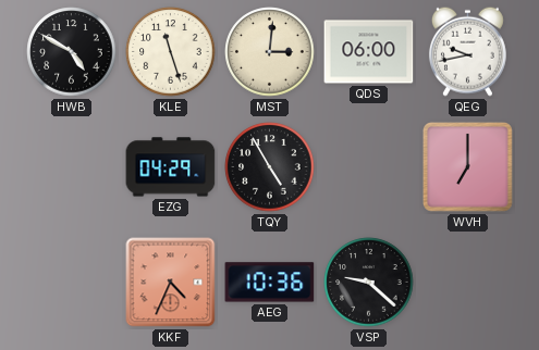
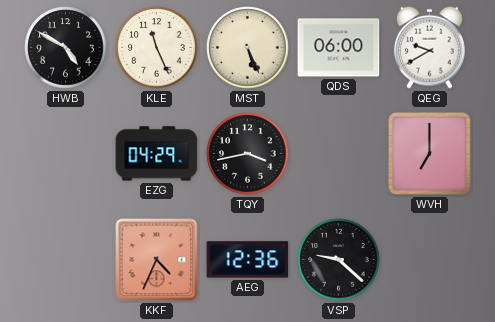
KLE: 11:27 -> 11:26 (157, 48)
MST: 3:01 -> 5:26 (248, 48)
QEG: 9:43 -> 9:40 (429, 47)
TQY: 4:55 -> 3:43 (248, 154)
AEG: 10:36 -> 12:36 (248, 260)
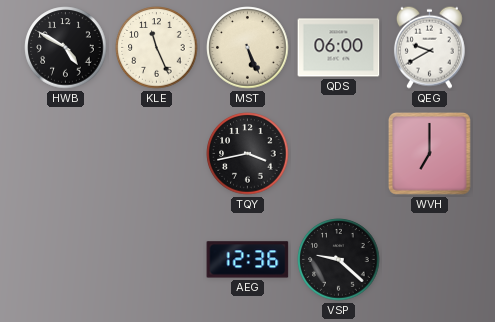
EZG: 04:29 -> none (157, 154)
KKF: 4:34 -> none (157, 260)
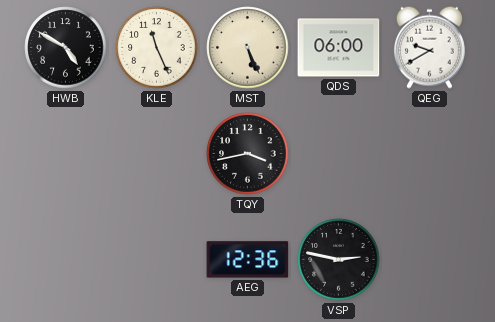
WVH: 7:00 -> none (429, 153)
VSP: 9:22 -> 2:47 (339, 260)
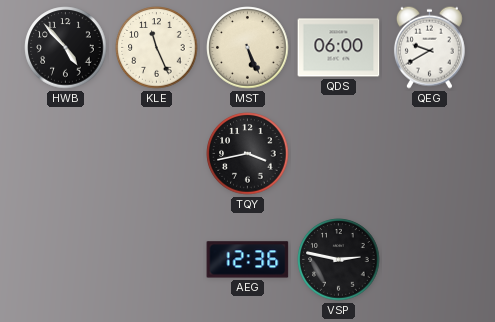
HWB: 4:50 -> 4:53 (66, 48)
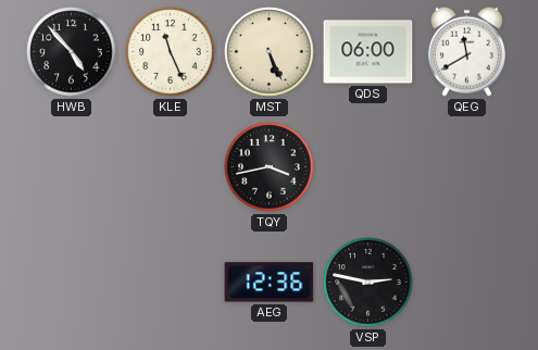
QEG: 9:40 -> 11:40 (466, 51)
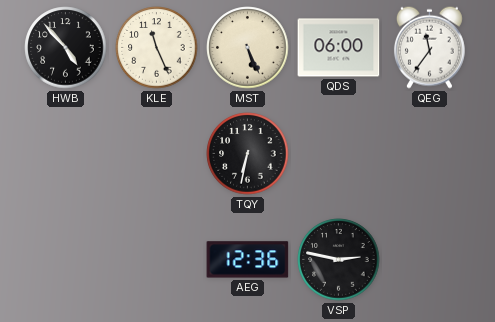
QEG: 11:40 -> 11:36 (429, 47)
TQY: 3:43 -> 6:32 (248, 154)
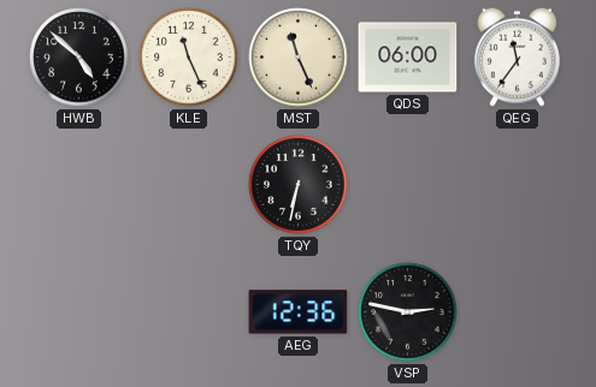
HWB: 4:53 -> 4:52 (79, 58)
MST: 5:26 -> 11:26 (299, 58)
